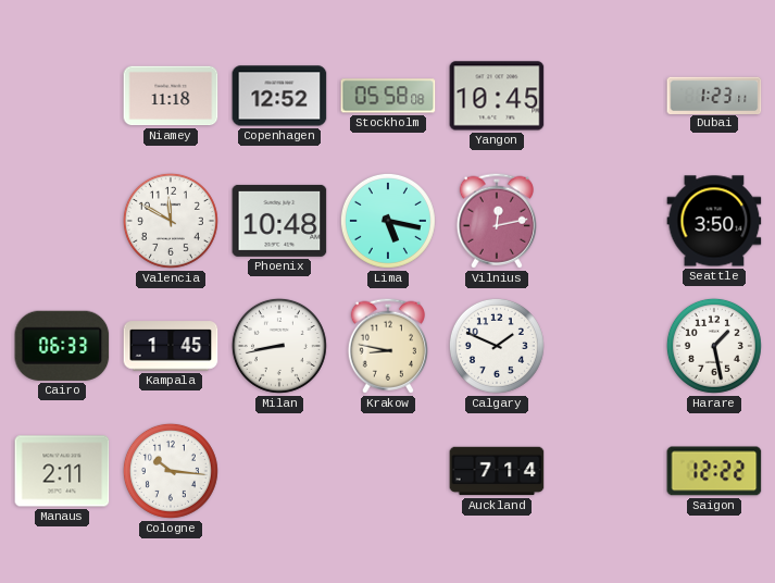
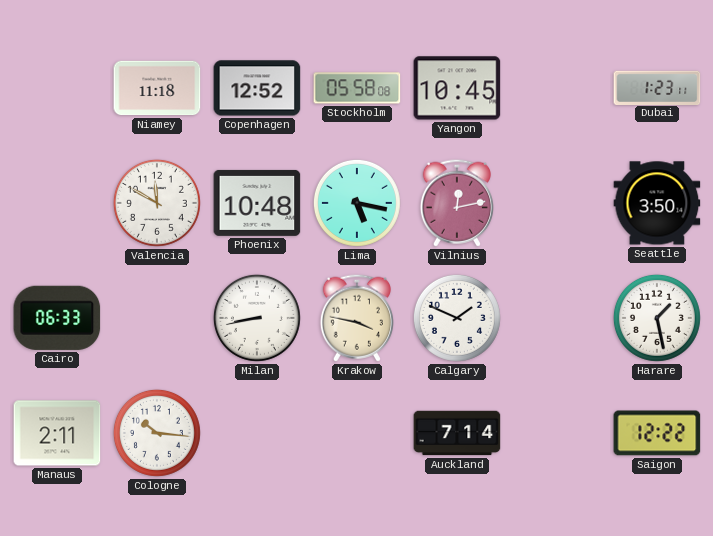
Kampala: 1:45 -> none (171, 346)
Krakow: 8:47 -> 3:47 (357, 318)
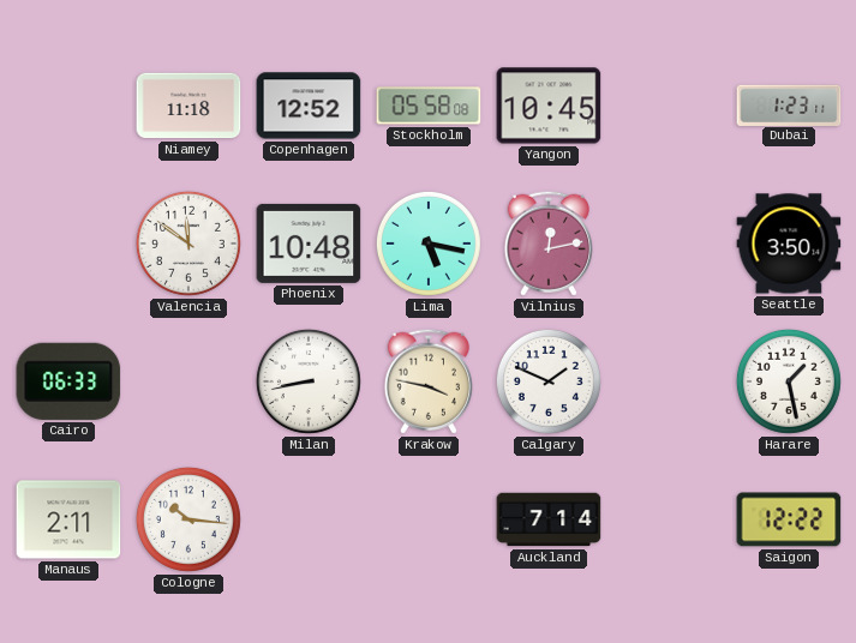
Valencia: 11:50 -> 11:51 (188, 244)
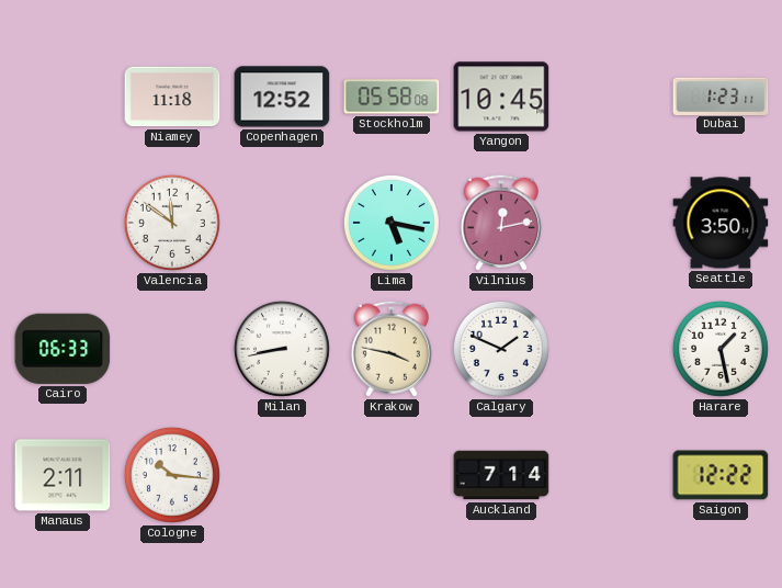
Phoenix: 10:48 -> none (309, 244)
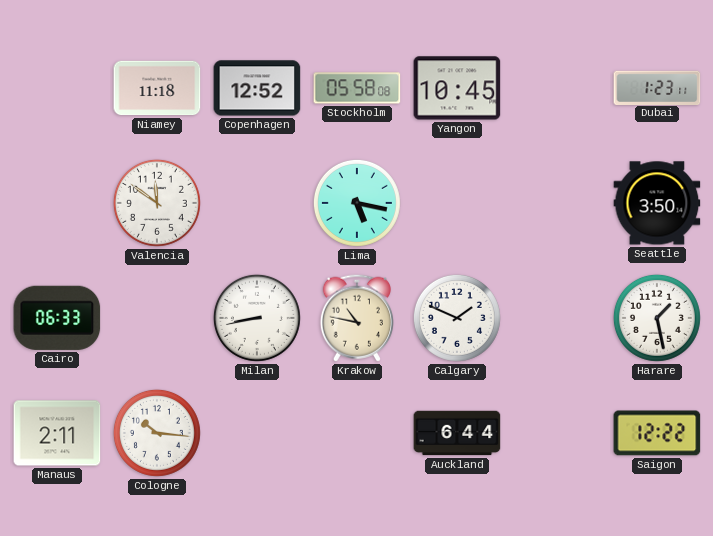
Vilnius: 12:13 -> none (501, 223)
Krakow: 3:47 -> 10:47 (357, 318)
Auckland: 7:14 -> 6:44 (457, 433)
